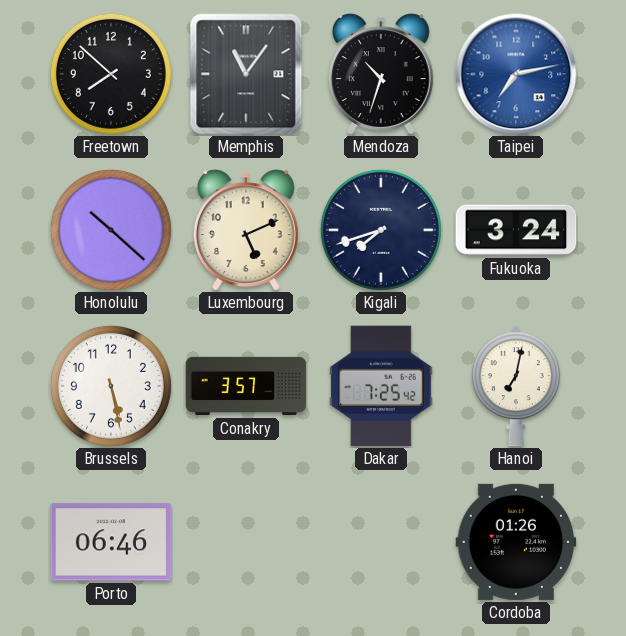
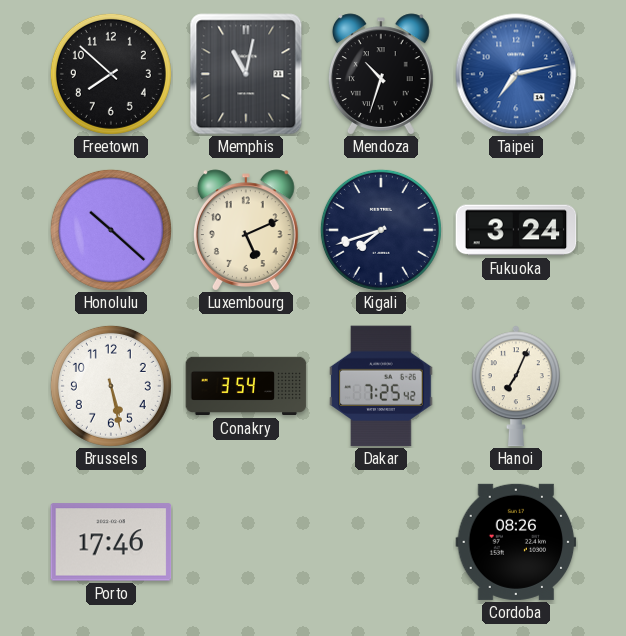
Memphis: 11:06 -> 11:02 (246, 74)
Conakry: 3:57 -> 3:54 (246, 386)
Hanoi: 7:02 -> 7:04 (516, 386)
Porto: 06:46 -> 17:46 (111, 542)
Cordoba: 01:26 -> 08:26 (516, 542)
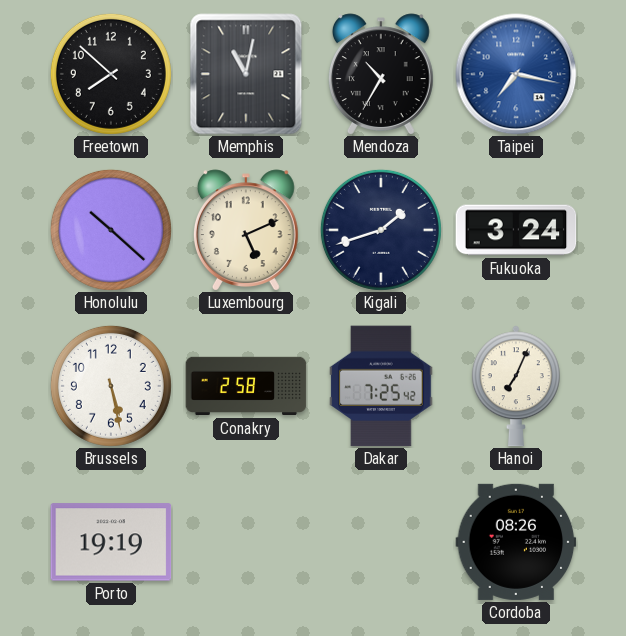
Mendoza: 10:33 -> 10:35 (381, 74)
Taipei: 7:13 -> 7:17 (516, 74)
Kigali: 7:42 -> 1:42 (381, 230)
Conakry: 3:54 -> 2:58 (246, 386)
Porto: 17:46 -> 19:19 (111, 542)
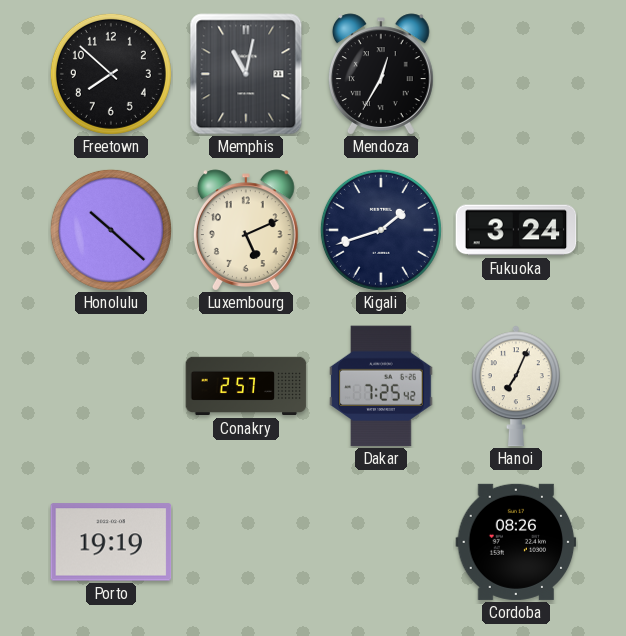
Mendoza: 10:35 -> 12:35 (381, 74)
Taipei: 7:17 -> none (516, 74)
Brussels: 5:28 -> none (111, 386)
Conakry: 2:58 -> 2:57 (246, 386)
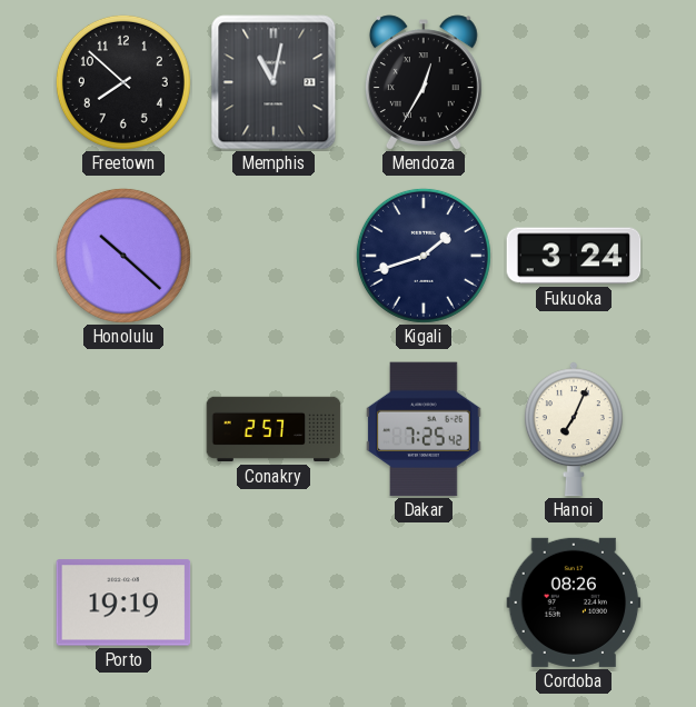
Luxembourg: 5:11 -> none (246, 230)
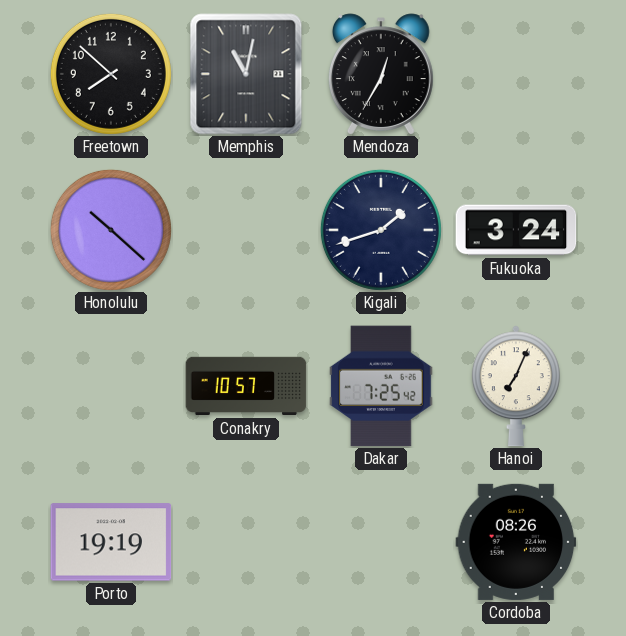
Conakry: 2:57 -> 10:57 (246, 386)
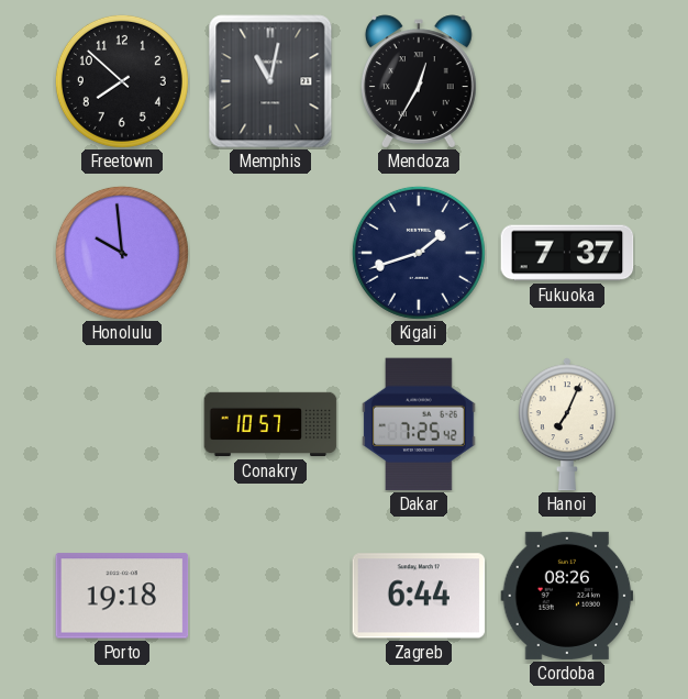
Honolulu: 10:22 -> 9:59 (122, 253)
Fukuoka: 3:24 -> 7:37 (567, 253)
Porto: 19:19 -> 19:18 (122, 596)
Zagreb: none -> 6:44 (419, 596)
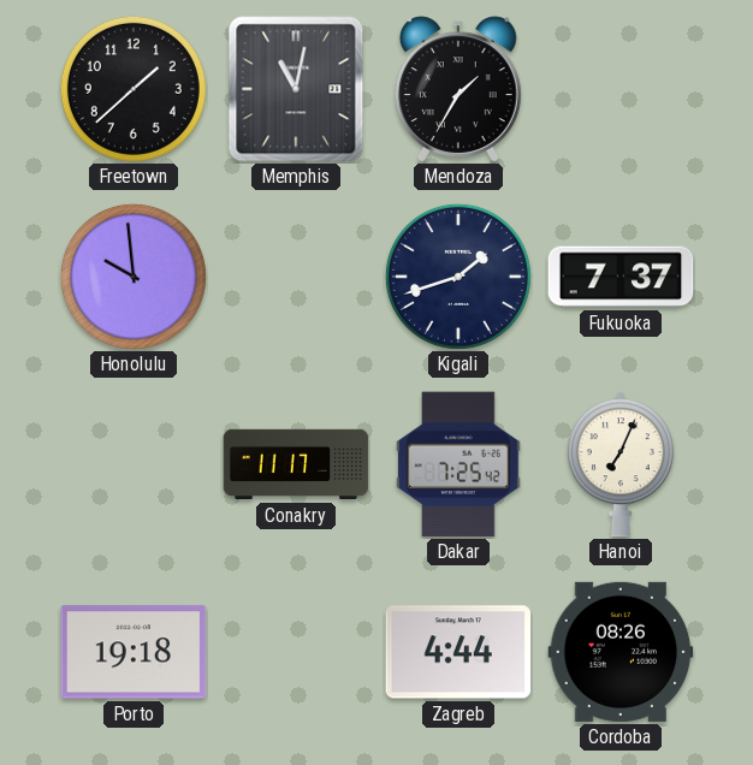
Freetown: 7:52 -> 1:38 (134, 89)
Mendoza: 12:35 -> 1:35 (458, 89)
Conakry: 10:57 -> 11:17 (296, 464)
Zagreb: 6:44 -> 4:44 (458, 652)
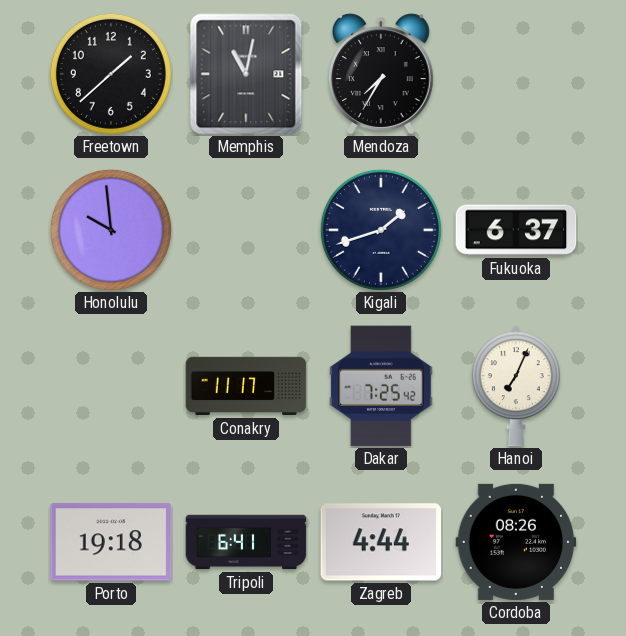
Mendoza: 1:35 -> 7:35 (381, 74)
Fukuoka: 7:37 -> 6:37 (516, 230)
Tripoli: none -> 6:41 (246, 542)
